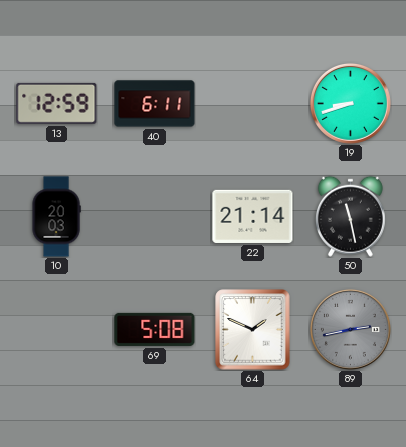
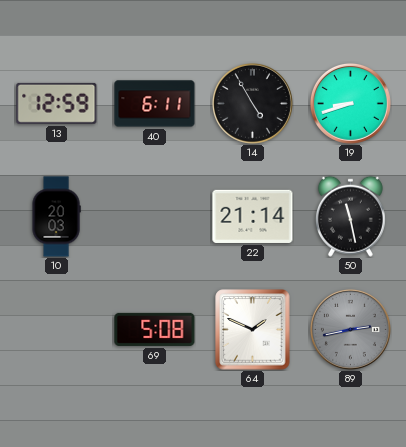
14: none -> 4:55 (252, 103)
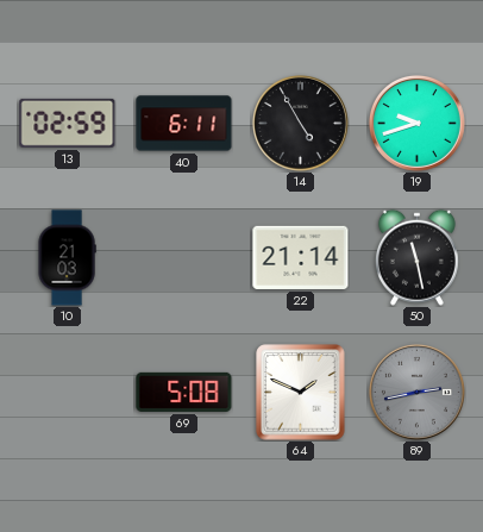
13: 12:59 -> 02:59 (68, 123)
19: 8:42 -> 9:42 (416, 123)
10: 20:03 -> 21:03 (67, 258)
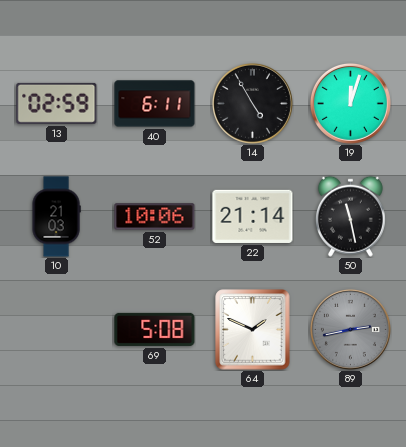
19: 9:42 -> 12:03 (350, 103)
52: none -> 10:06 (155, 217)
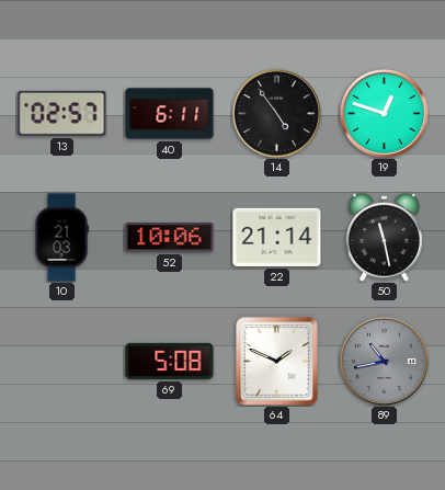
13: 02:59 -> 02:57 (62, 113)
14: 4:55 -> 4:54 (276, 113)
19: 12:03 -> 12:48 (384, 113)
89: 2:43 -> 10:43 (384, 361)
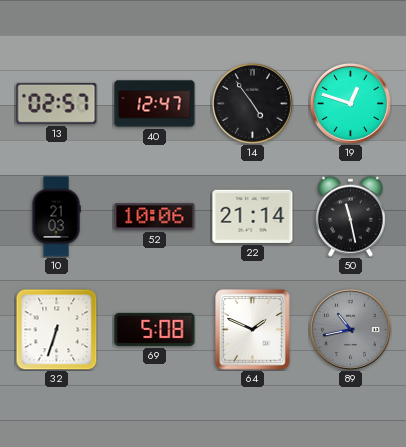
40: 6:11 -> 12:47 (155, 104)
32: none -> 6:33 (56, 329)
